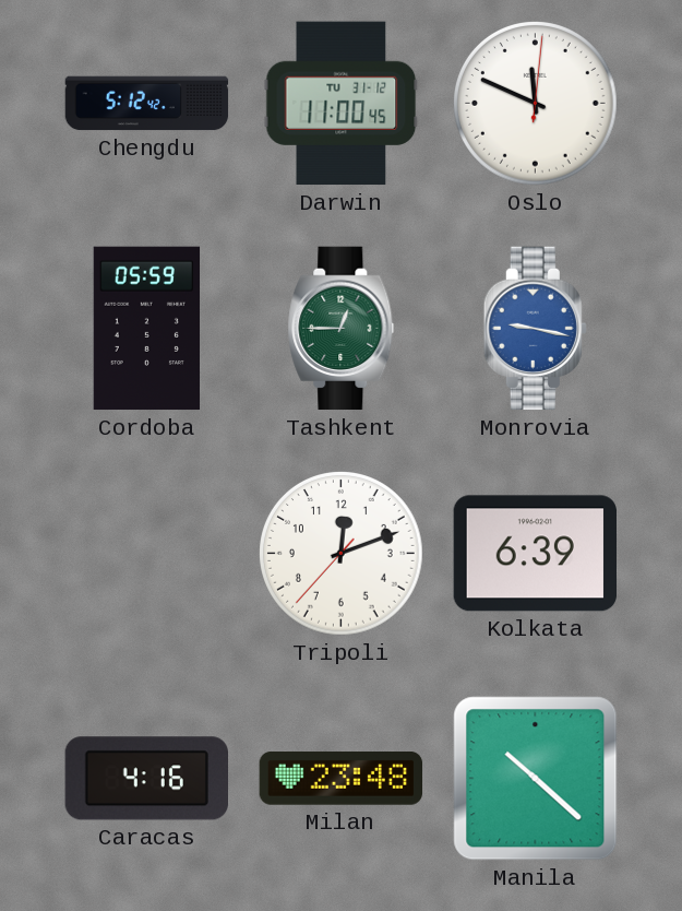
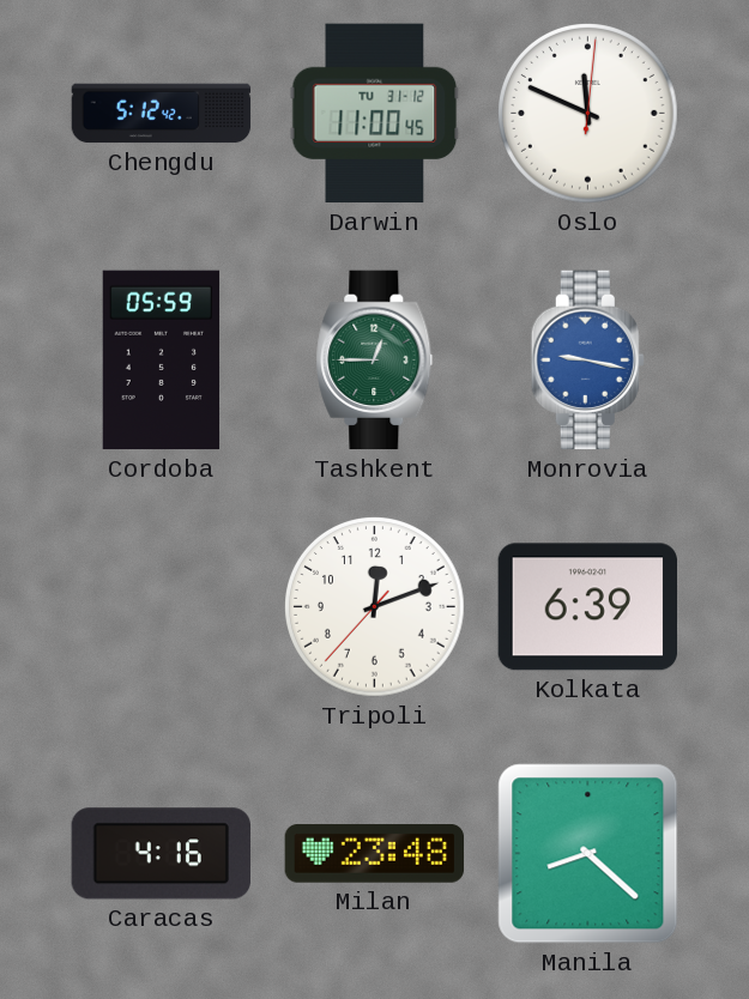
Manila: 10:22 -> 8:22 (588, 854)
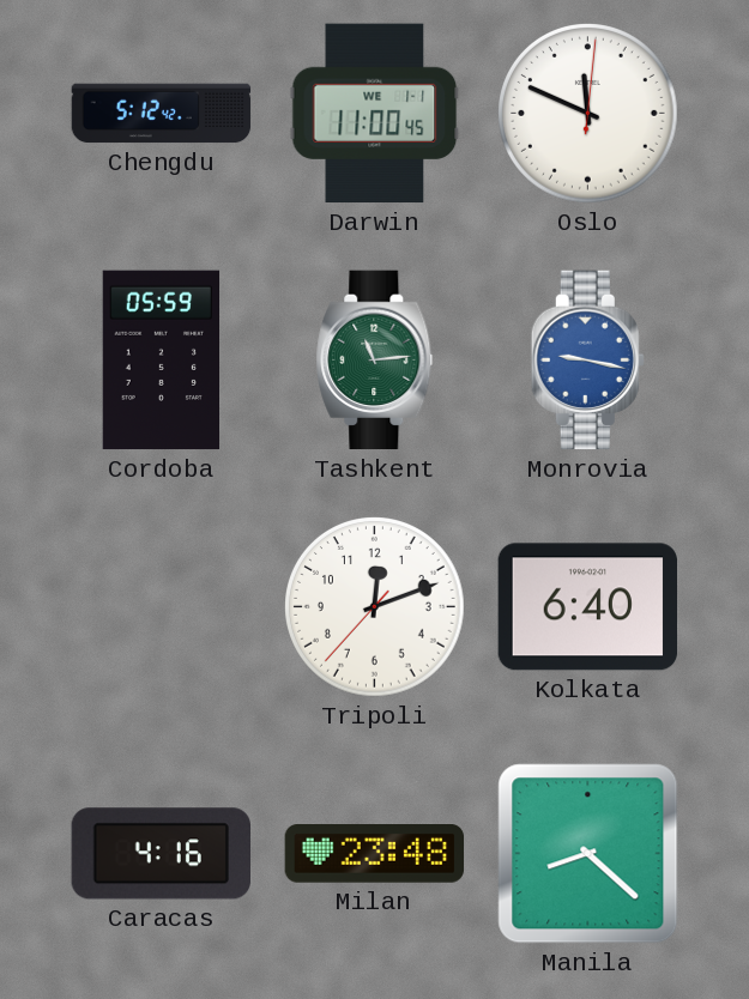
Darwin date: TU 31-12 -> WE 1-1 (375, 114)
Tashkent: 12:45 -> 11:14 (375, 361)
Kolkata: 6:39 -> 6:40 (588, 607)
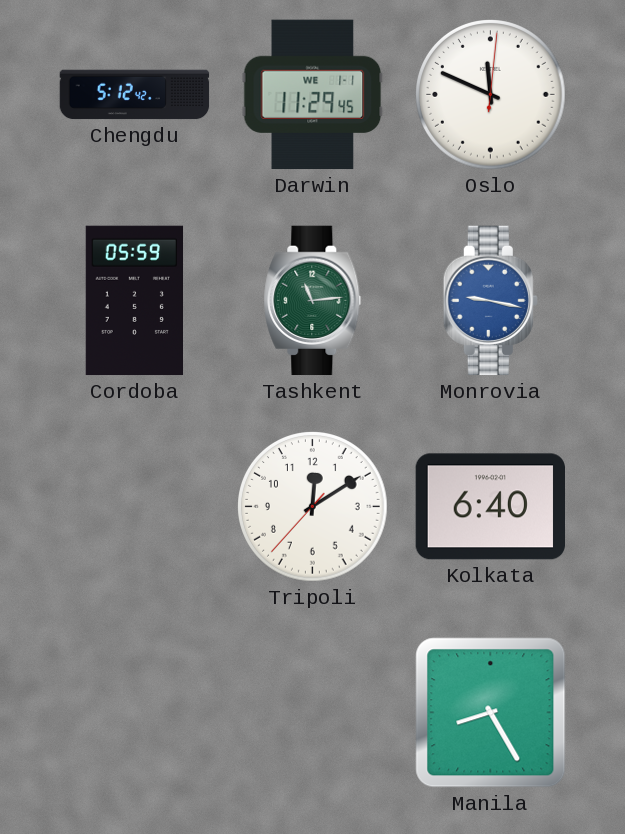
Darwin: 11:00 -> 11:29 (313, 95)
Tripoli: 12:11 -> 12:09 (313, 507)
Caracas: 4:16 -> none (161, 854)
Milan: 23:48 -> none (375, 854)
Manila: 8:22 -> 8:25 (491, 713)
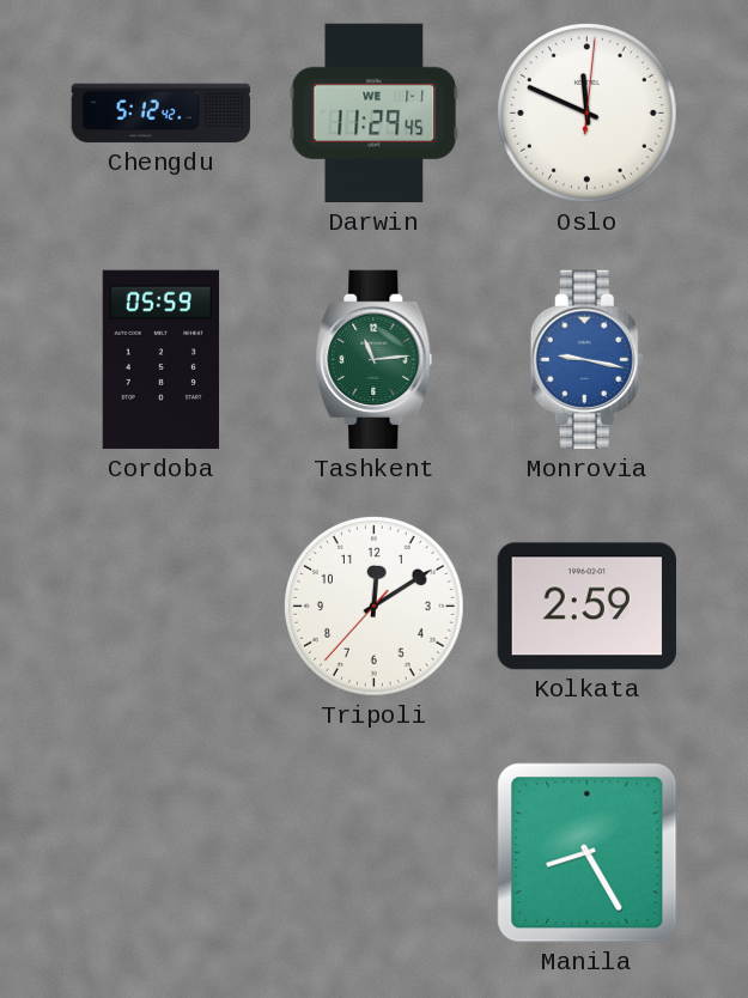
Kolkata: 6:40 -> 2:59 (588, 607)
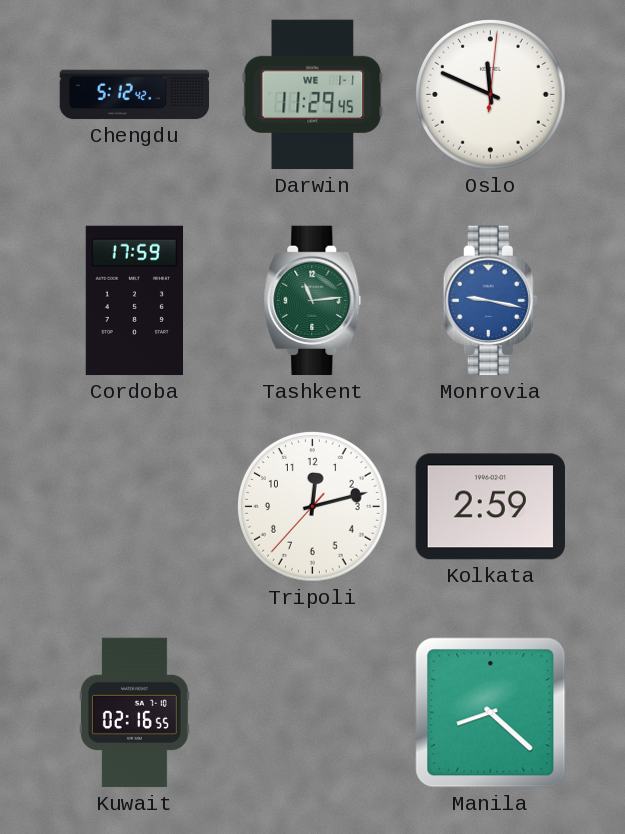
Cordoba: 05:59 -> 17:59 (134, 301)
Tripoli: 12:09 -> 12:12 (313, 507)
Kuwait: none -> 02:16 (134, 713)
Manila: 8:25 -> 8:22 (491, 713)
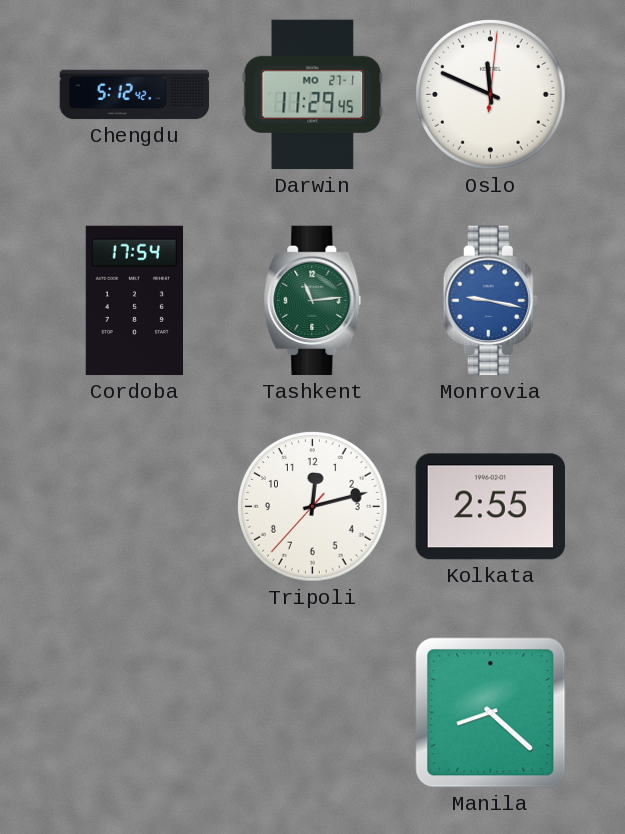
Darwin date: WE 1-1 -> MO 27-1 (313, 95)
Cordoba: 17:59 -> 17:54 (134, 301)
Kolkata: 2:59 -> 2:55 (491, 507)
Kuwait: 02:16 -> none (134, 713)
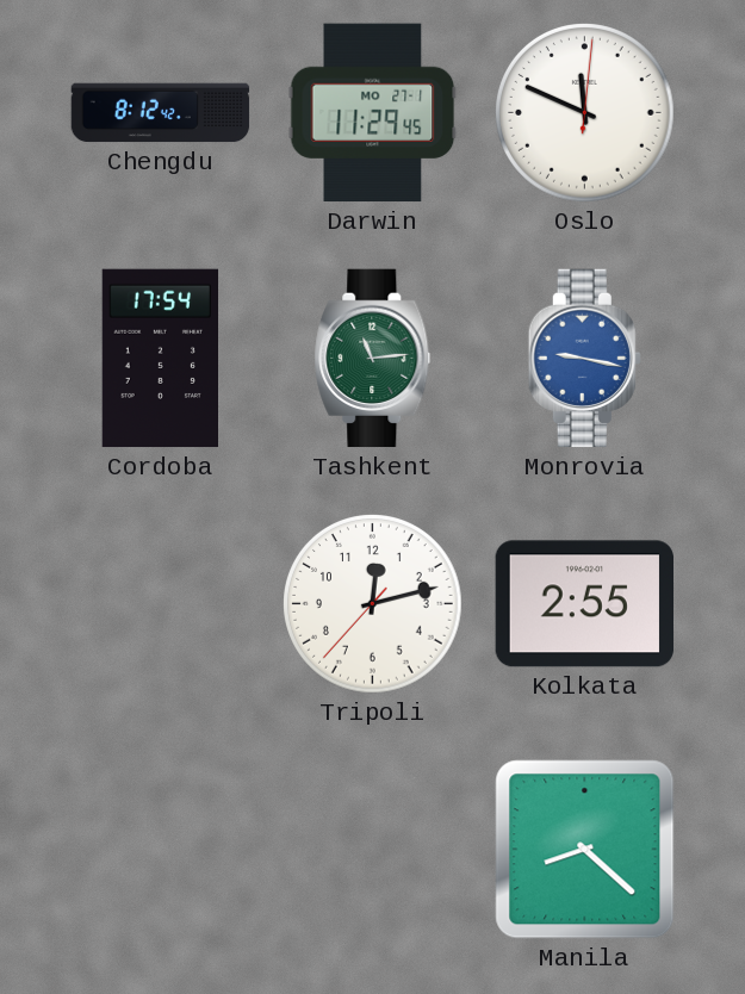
Chengdu: 5:12 -> 8:12 (161, 113)
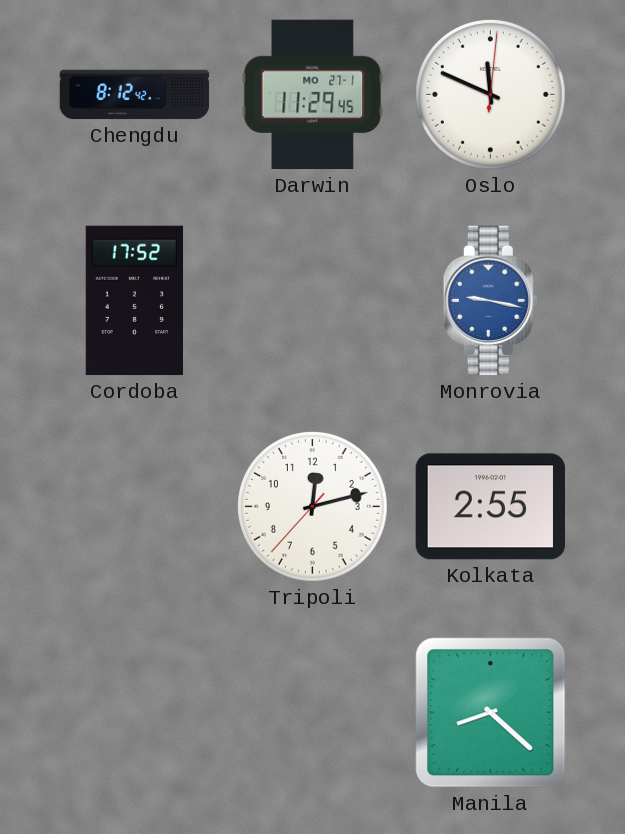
Cordoba: 17:54 -> 17:52 (134, 301)
Tashkent: 11:14 -> none (373, 359)
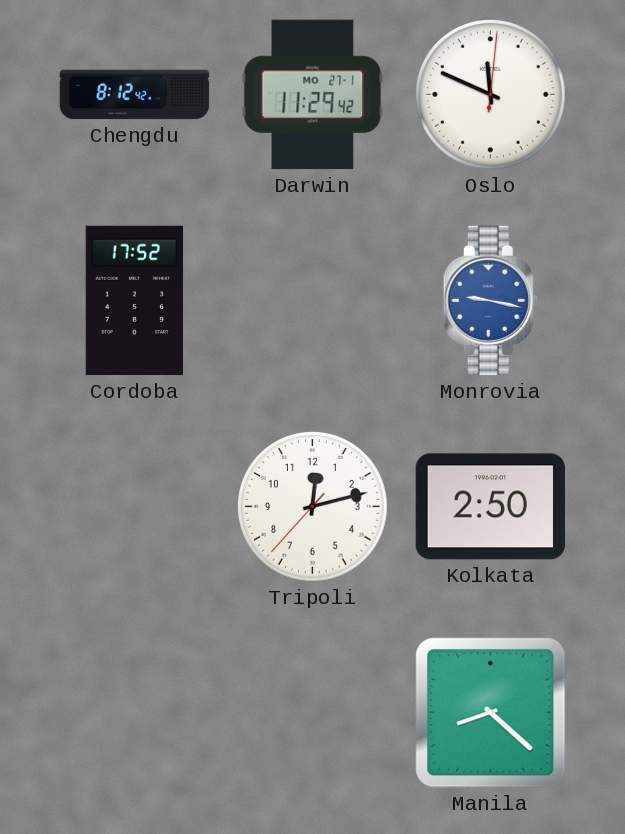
Darwin: 11:29:45 -> 11:29:42 (313, 95)
Kolkata: 2:55 -> 2:50 (491, 507)
